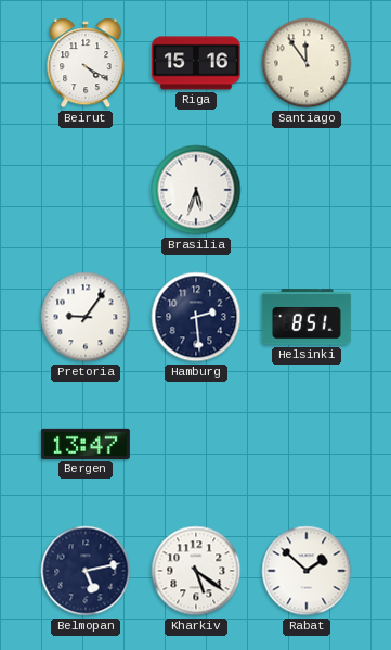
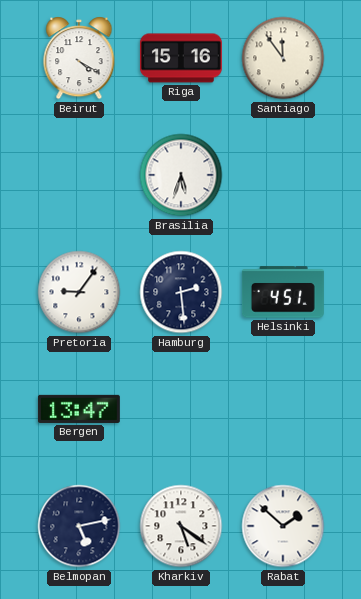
Helsinki: 8:51 -> 4:51 (283, 292)
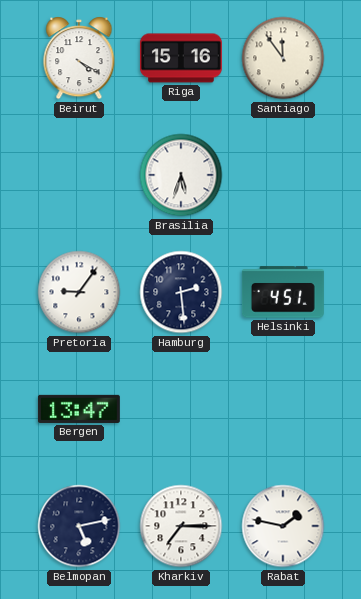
Kharkiv: 5:21 -> 7:15 (181, 526)
Rabat: 1:52 -> 1:47 (283, 526)
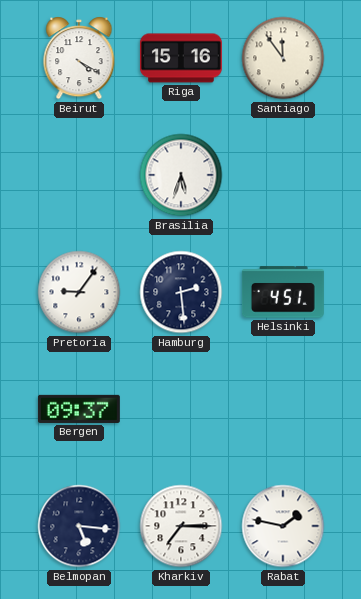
Bergen: 13:47 -> 09:37 (79, 409)
Belmopan: 5:13 -> 5:16 (79, 526)
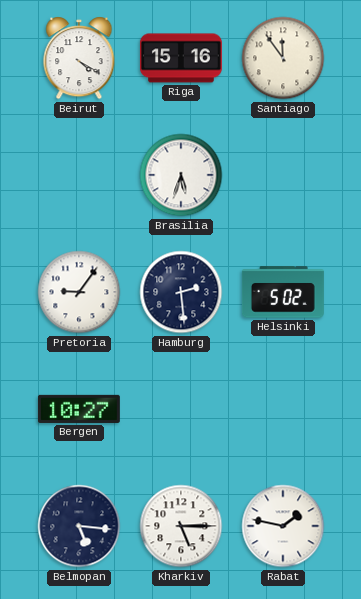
Helsinki: 4:51 -> 5:02 (283, 292)
Bergen: 09:37 -> 10:27 (79, 409)
Kharkiv: 7:15 -> 5:15 (181, 526)
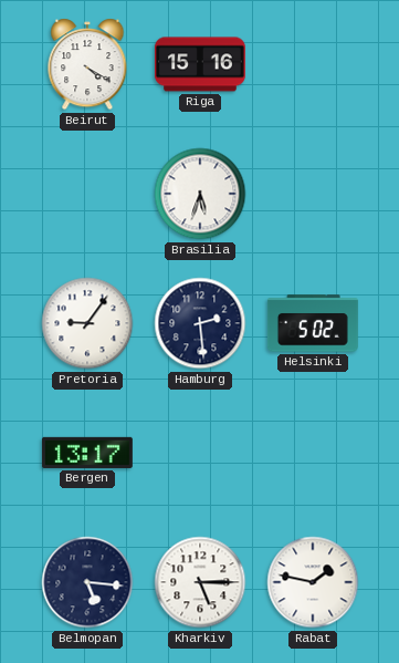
Santiago: 11:54 -> none (283, 58)
Bergen: 10:27 -> 13:17 (87, 453)
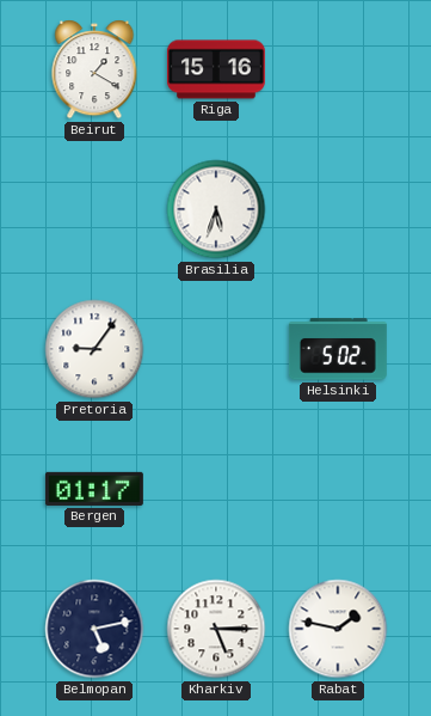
Beirut: 4:20 -> 1:20 (94, 69)
Hamburg: 2:29 -> none (200, 323)
Bergen: 13:17 -> 01:17 (94, 489)
Belmopan: 5:16 -> 5:13 (94, 629)
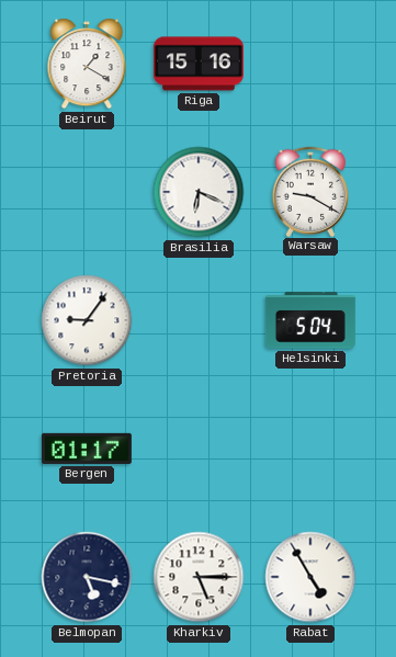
Brasilia: 5:33 -> 6:19 (199, 192)
Warsaw: none -> 9:20 (309, 191)
Helsinki: 5:02 -> 5:04 (310, 320)
Belmopan: 5:13 -> 5:17 (87, 577)
Rabat: 1:47 -> 4:55 (310, 577)
